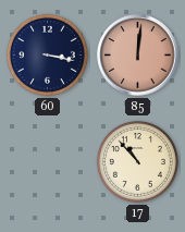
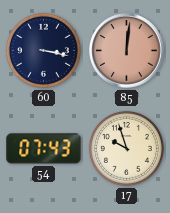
54: none -> 07:43 (44, 149)
17: 10:53 -> 9:57 (126, 148)
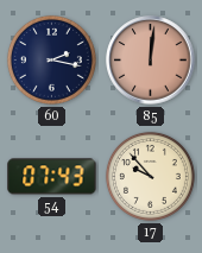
60: 3:17 -> 2:17 (51, 59)
17: 9:57 -> 9:53 (150, 176)
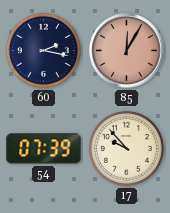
85: 12:01 -> 12:05 (127, 51)
54: 07:43 -> 07:39 (44, 149)
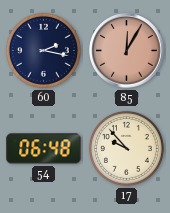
54: 07:39 -> 06:48 (44, 149)
